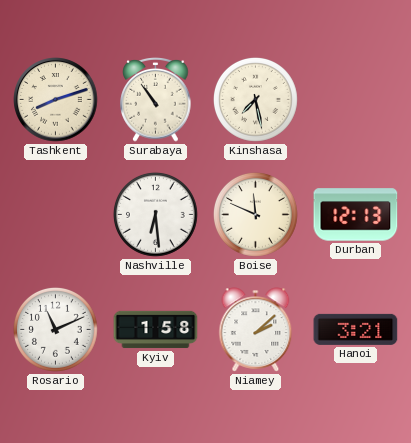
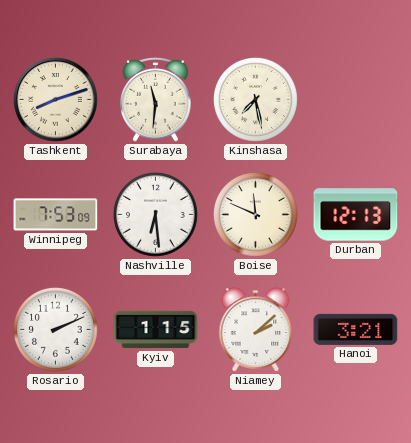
Surabaya: 10:54 -> 11:31 (156, 100)
Winnipeg: none -> 7:53 (56, 215)
Rosario: 11:11 -> 2:11 (55, 329)
Kyiv: 1:58 -> 1:15 (156, 330)
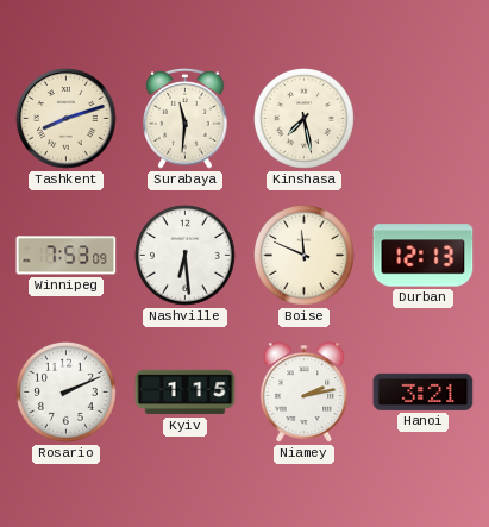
Niamey: 2:08 -> 2:13 (305, 393)
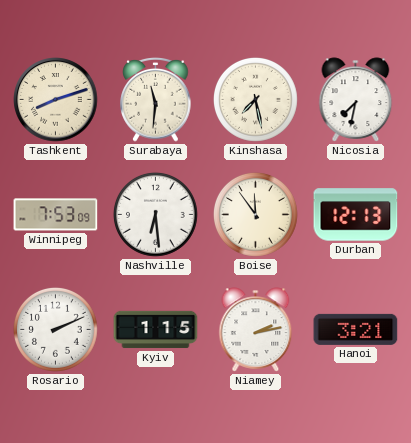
Nicosia: none -> 7:32 (356, 100)
Boise: 11:49 -> 11:54 (255, 214)
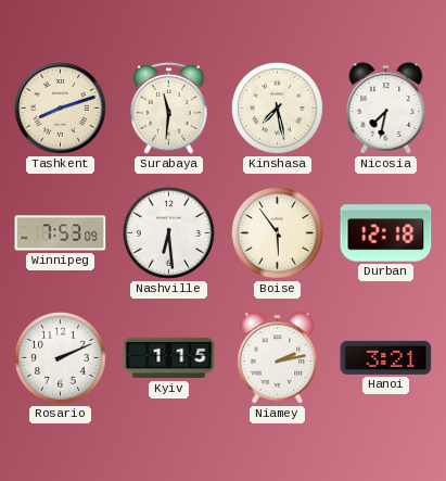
Boise: 11:54 -> 5:54 (277, 232)
Durban: 12:13 -> 12:18 (386, 233)
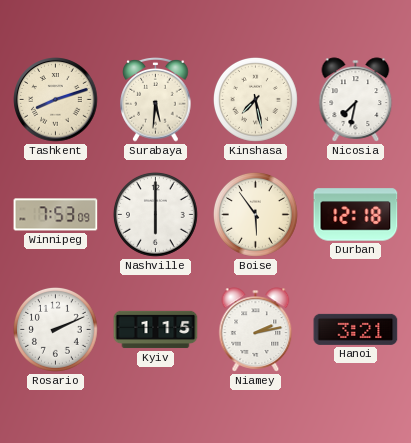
Surabaya: 11:31 -> 5:31 (156, 100)
Nashville: 6:29 -> 6:00 (155, 214)
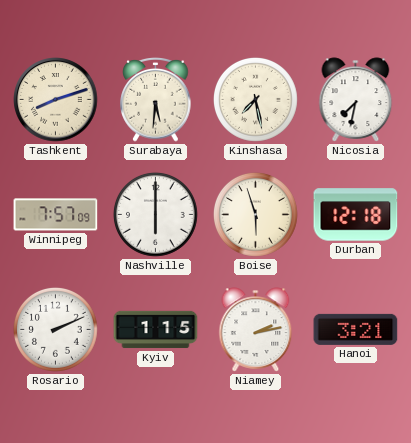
Winnipeg: 7:53 -> 7:57 (56, 215)
Boise: 5:54 -> 5:57 (255, 214)
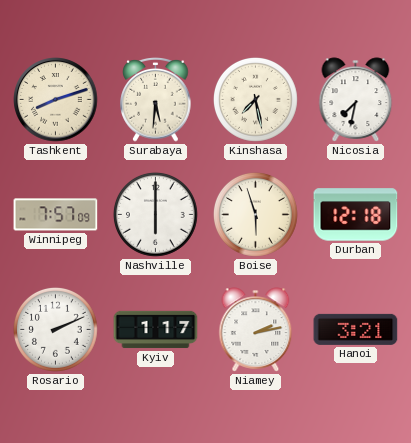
Kyiv: 1:15 -> 1:17 (156, 330)
